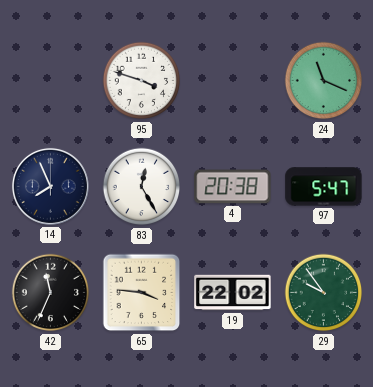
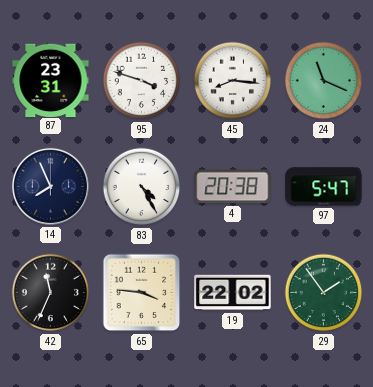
87: none -> 23:31 (51, 80)
45: none -> 8:16 (233, 81)
83: 12:25 -> 4:25 (142, 187)
29: 9:54 -> 1:54 (324, 293)
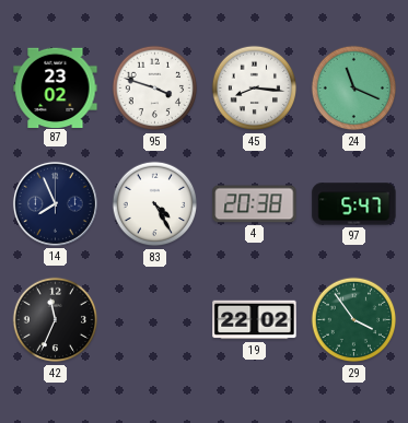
87: 23:31 -> 23:02 (56, 87)
65: 3:46 -> none (142, 293)
29: 1:54 -> 3:54 (354, 320)
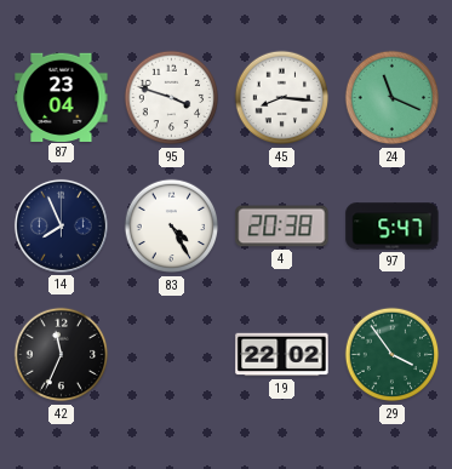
87: 23:02 -> 23:04 (62, 97)
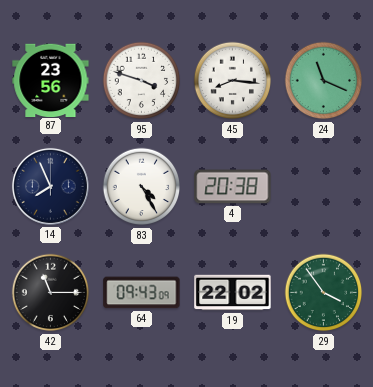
87: 23:04 -> 23:56 (51, 80)
97: 5:47 -> none (393, 227)
42: 11:34 -> 11:15 (51, 293)
64: none -> 09:43 (142, 293)
